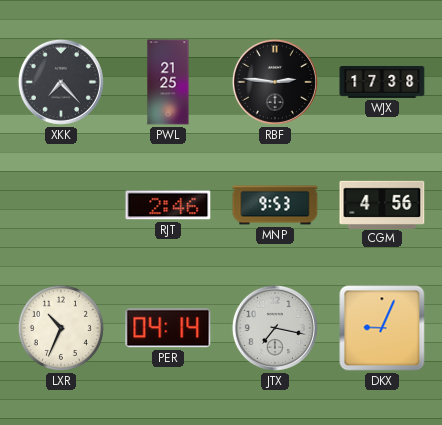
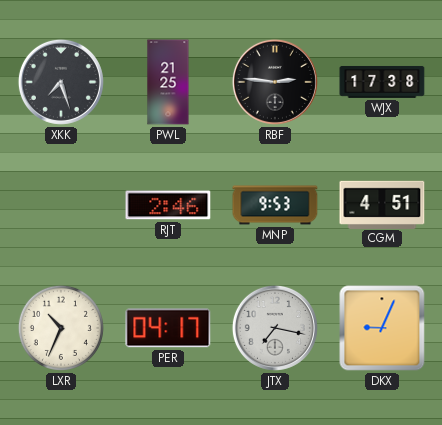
XKK: 7:23 -> 7:27 (61, 82)
CGM: 4:56 -> 4:51 (382, 204)
PER: 04:14 -> 04:17 (168, 328)
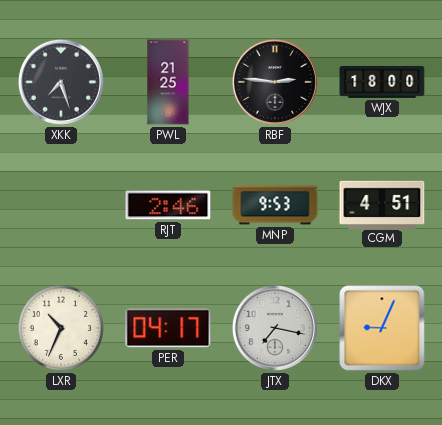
WJX: 17:38 -> 18:00 (382, 82)
